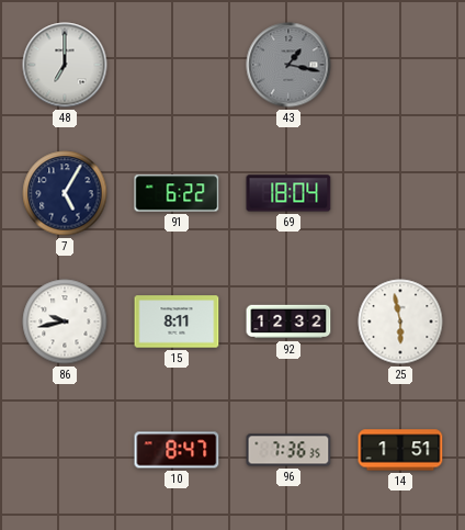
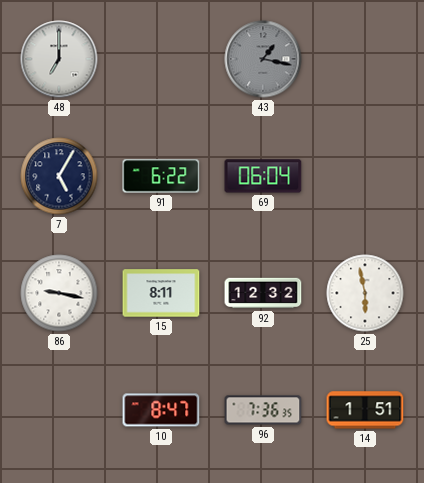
69: 18:04 -> 06:04 (263, 176)
86: 9:43 -> 9:17 (59, 293)
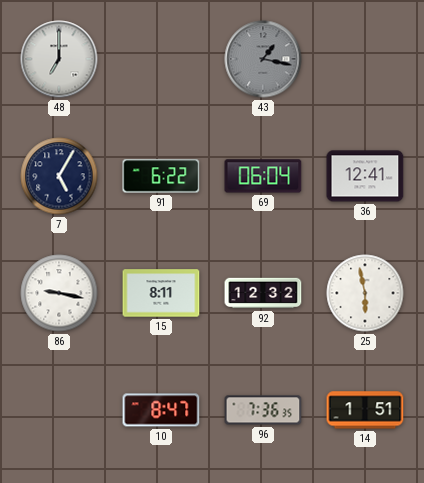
36: none -> 12:41 (365, 176)
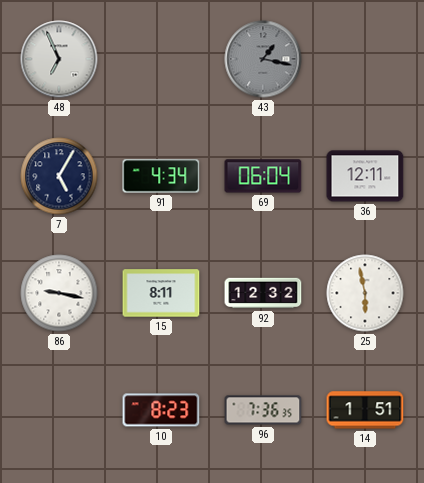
48: 7:00 -> 6:56 (59, 59)
91: 6:22 -> 4:34 (161, 176)
36: 12:41 -> 12:11 (365, 176)
10: 8:47 -> 8:23 (161, 410)
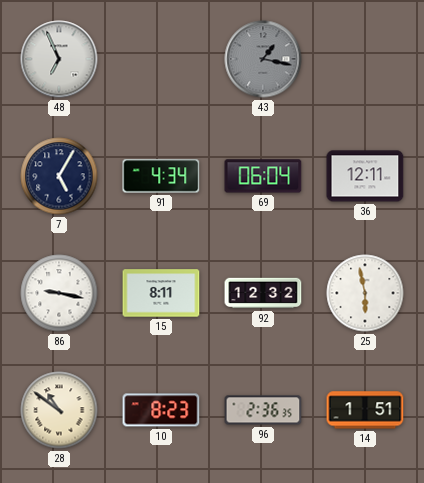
28: none -> 10:51 (59, 410)
96: 7:36 -> 2:36 (263, 410)
